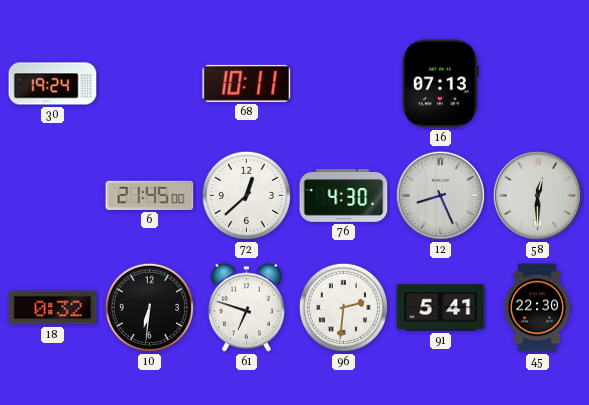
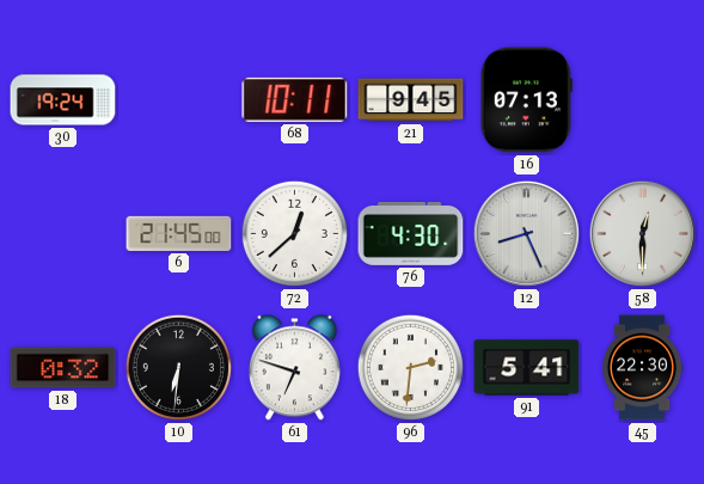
21: none -> 9:45 (411, 100)
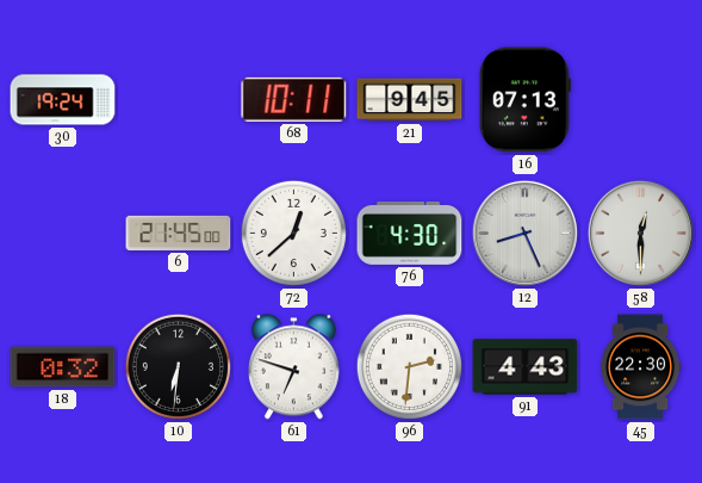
91: 5:41 -> 4:43 (526, 367)
